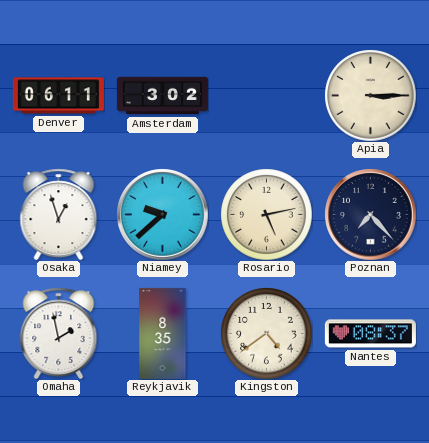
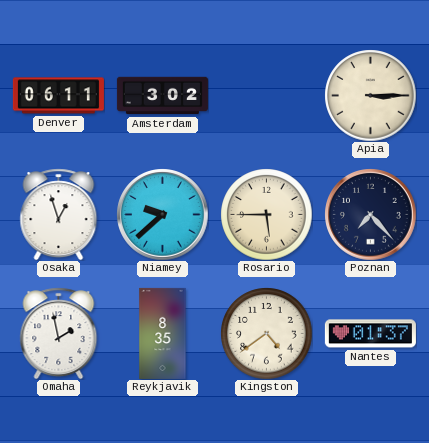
Rosario: 5:13 -> 5:45 (266, 214)
Nantes: 08:37 -> 01:37 (370, 334)
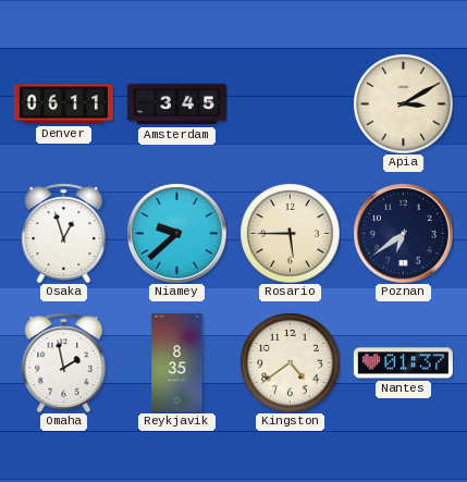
Amsterdam: 3:02 -> 3:45 (176, 104)
Apia: 3:15 -> 3:10 (403, 103)
Poznan: 7:23 -> 6:39 (403, 233)
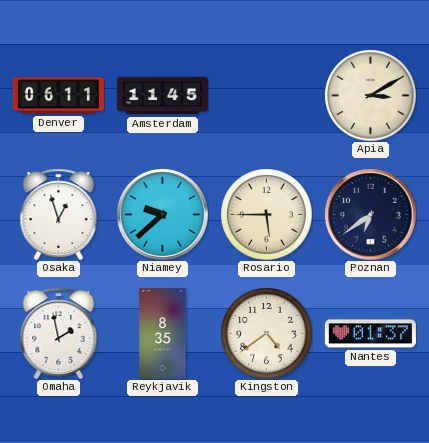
Amsterdam: 3:45 -> 11:45 (162, 96)
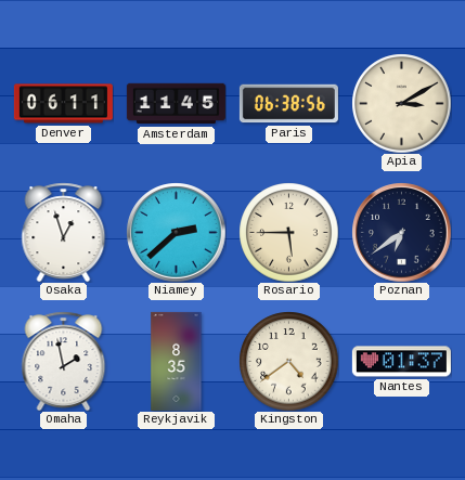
Paris: none -> 06:38 (288, 104)
Niamey: 9:38 -> 2:38 (176, 232)
